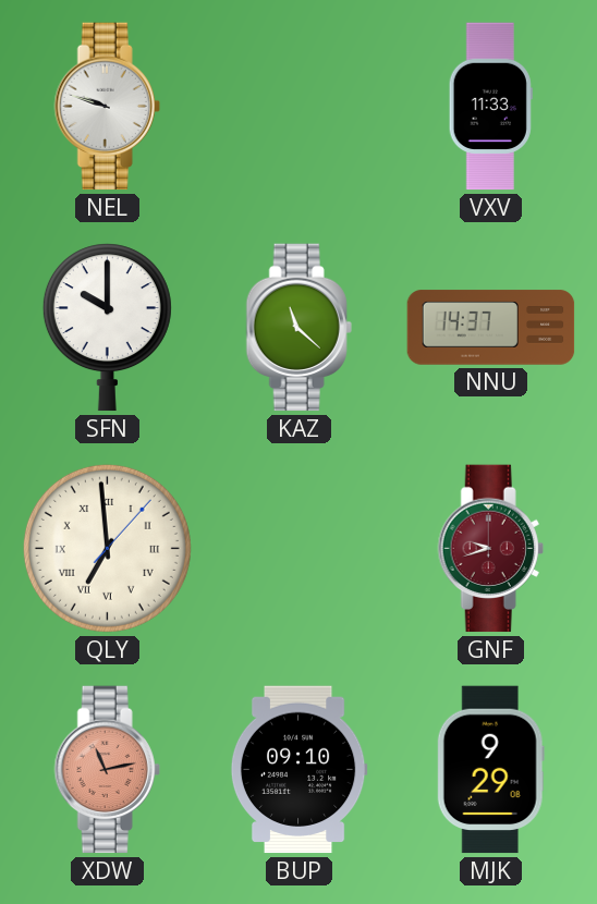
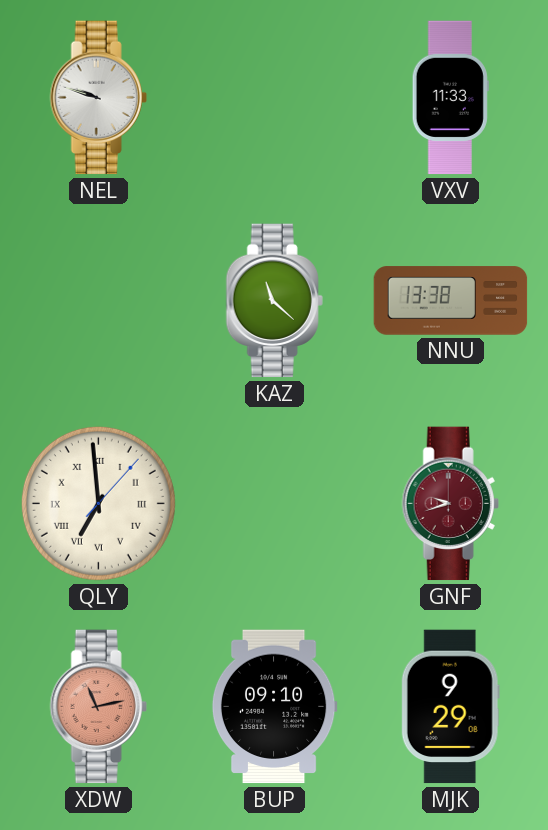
SFN: 10:00 -> none (107, 328)
NNU: 14:37 -> 13:38 (451, 301)
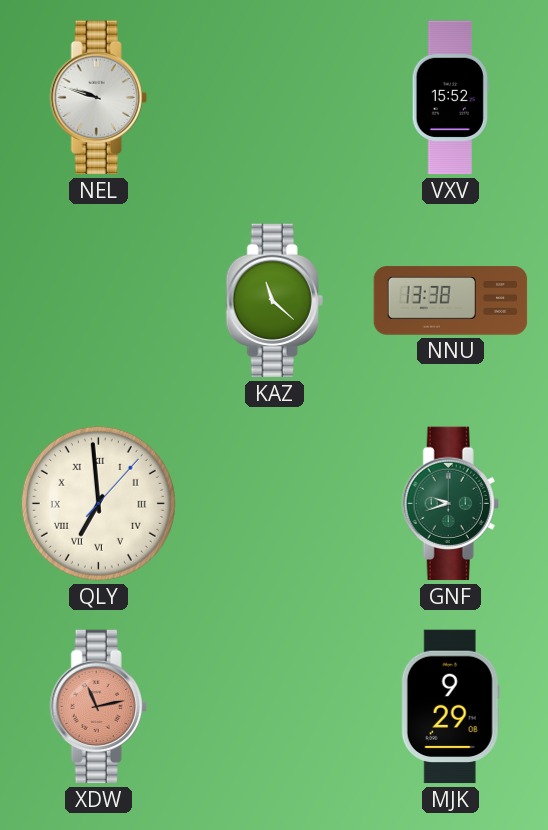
VXV: 11:33 -> 15:52 (450, 98)
GNF dial: burgundy -> green (450, 504)
BUP: 09:10 -> none (274, 707)
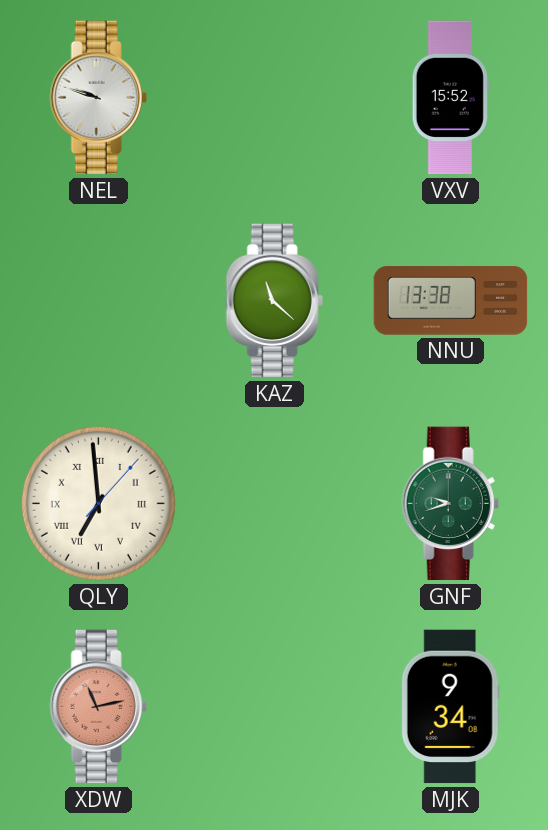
MJK: 9:29 -> 9:34 (450, 707)
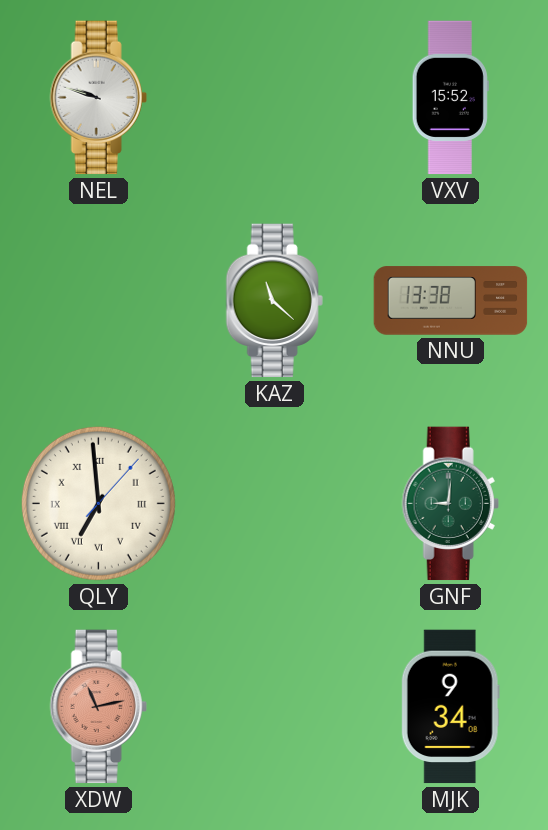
GNF: 9:42 -> 9:01 (450, 504)
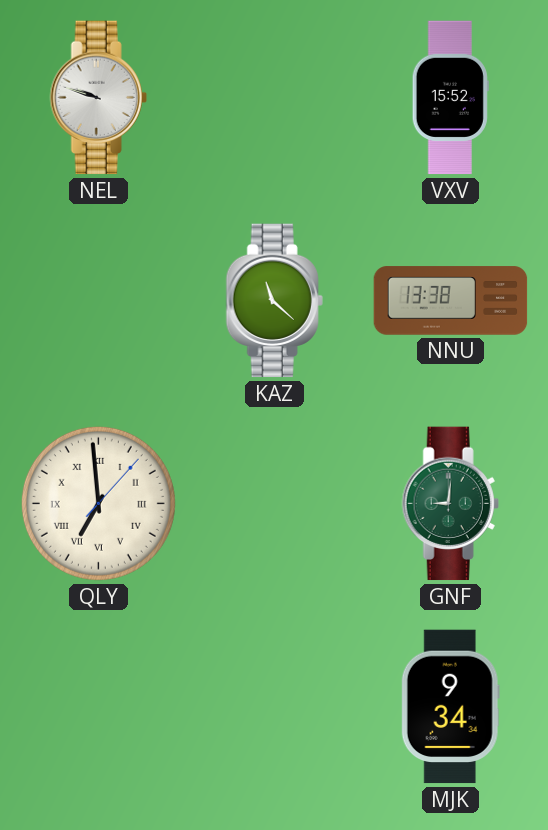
XDW: 11:13 -> none (98, 707)
MJK: 9:34:08 -> 9:34:34 (450, 707)
